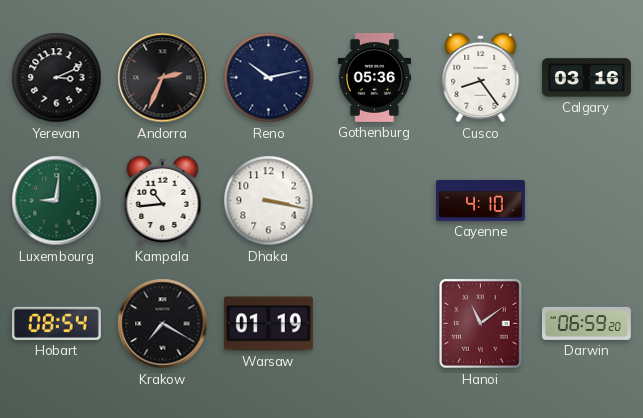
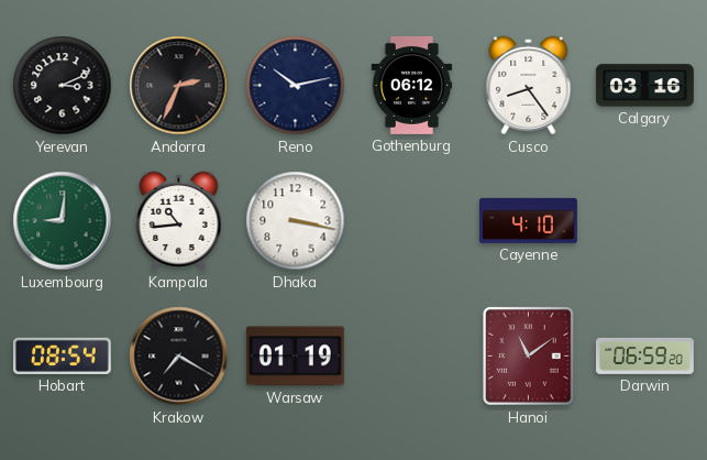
Gothenburg: 05:36 -> 06:12 (412, 85)
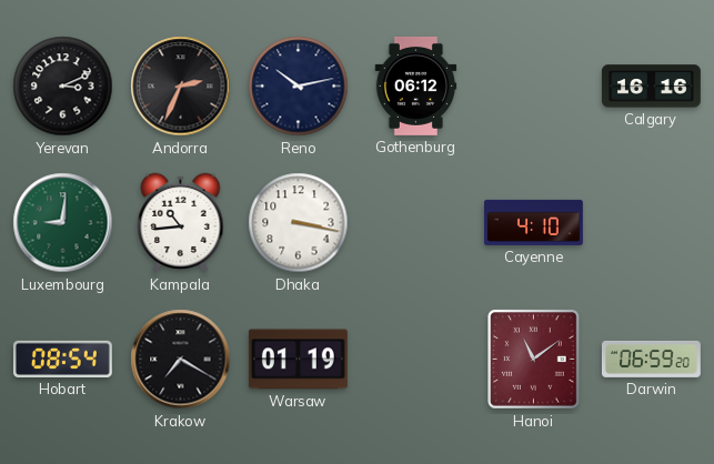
Cusco: 8:24 -> none (529, 86)
Calgary: 03:16 -> 16:16 (651, 87)
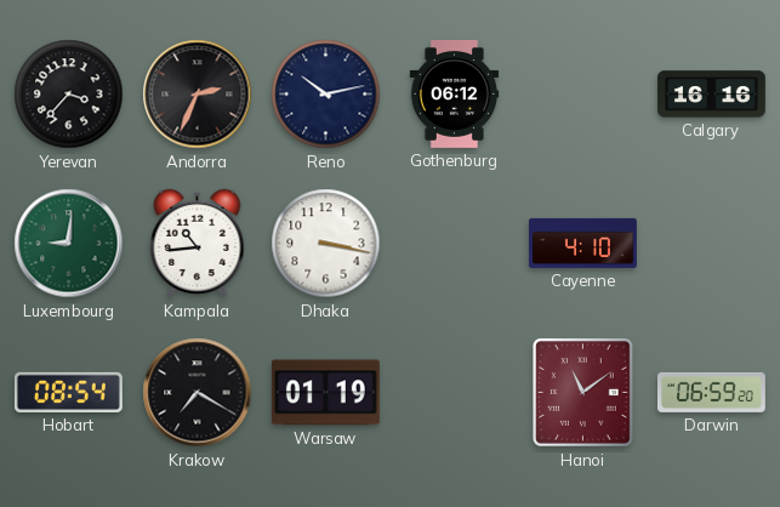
Yerevan: 3:11 -> 3:37 (69, 95)
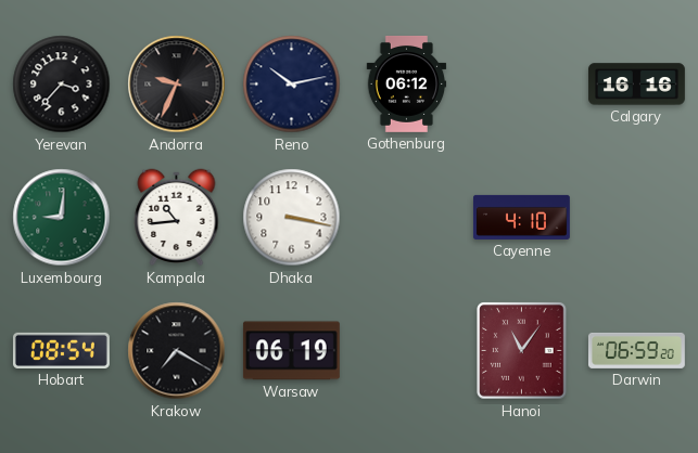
Andorra: 2:34 -> 9:34 (177, 85)
Warsaw: 01:19 -> 06:19 (291, 351)
Hanoi: 11:09 -> 11:06 (522, 351)
